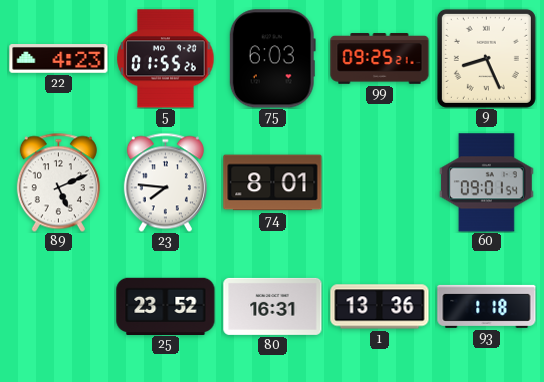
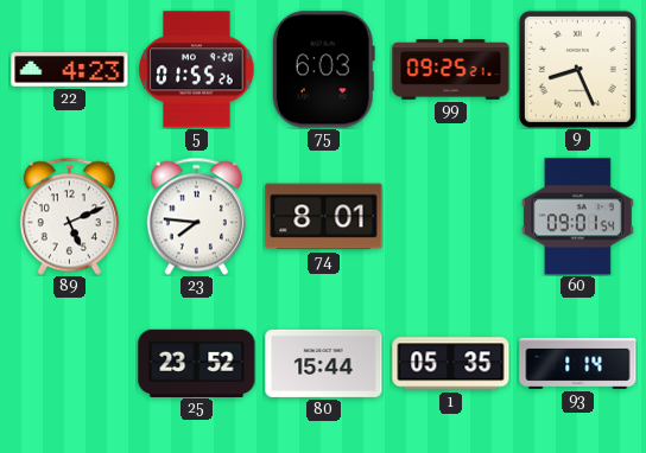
80: 16:31 -> 15:44 (324, 363)
1: 13:36 -> 05:35 (451, 364)
93: 1:18 -> 1:14 (578, 363)
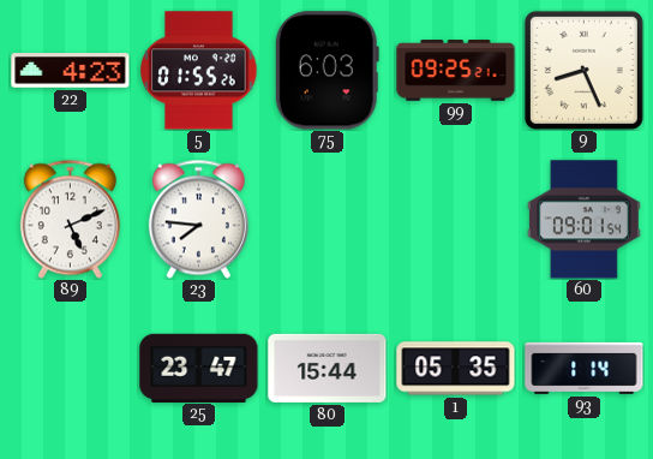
74: 8:01 -> none (324, 217)
25: 23:52 -> 23:47 (199, 368)
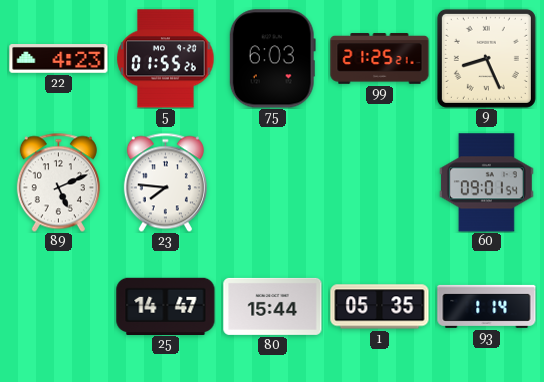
99: 09:25 -> 21:25 (380, 59)
25: 23:47 -> 14:47 (166, 306)
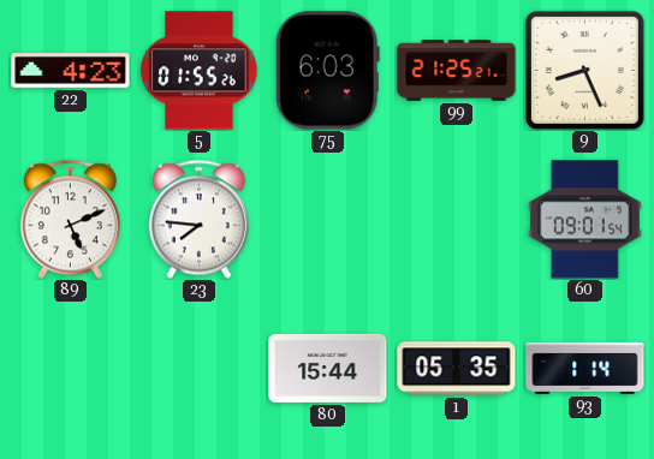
25: 14:47 -> none (166, 306)
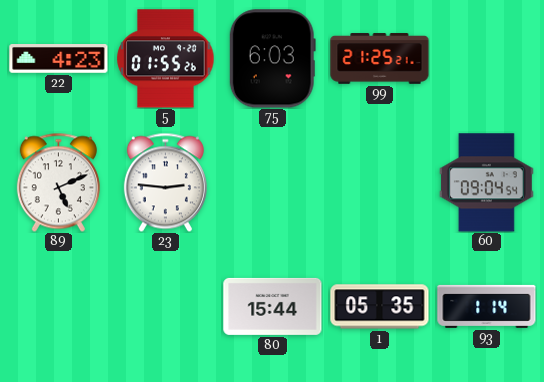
9: 8:26 -> none (584, 70)
23: 7:46 -> 2:46 (165, 182)
60: 09:01 -> 09:04 (486, 183)
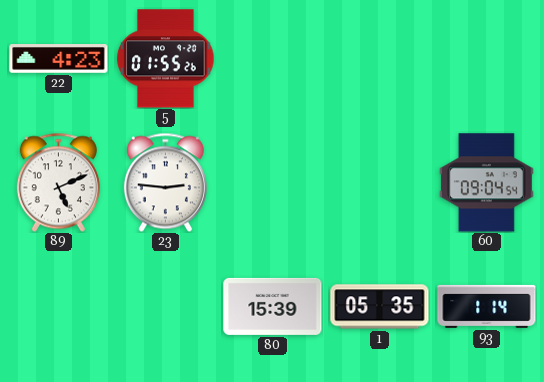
75: 6:03 -> none (272, 59)
99: 21:25 -> none (380, 59)
80: 15:44 -> 15:39 (273, 306)
